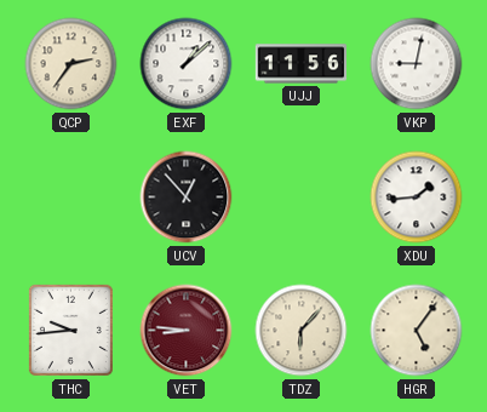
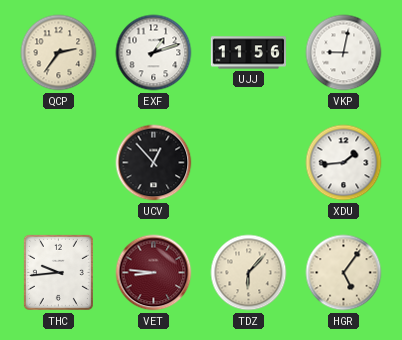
EXF: 1:08 -> 1:12 (154, 53)
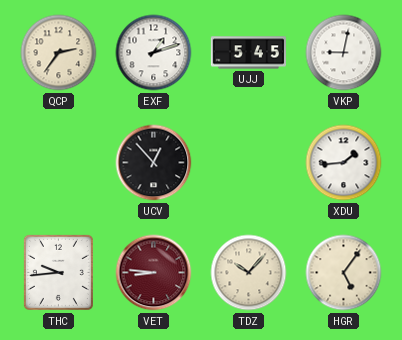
UJJ: 11:56 -> 5:45 (249, 53)
TDZ: 6:07 -> 10:07 (249, 273)
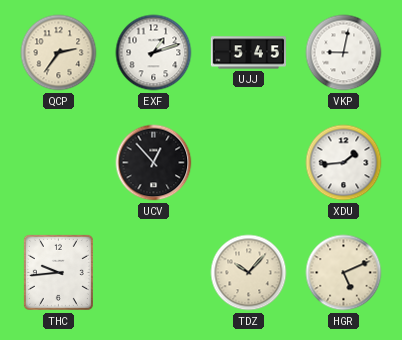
VET: 8:46 -> none (154, 273)
HGR: 5:06 -> 5:11 (344, 273)
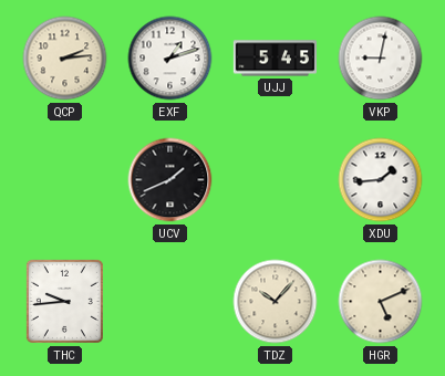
QCP: 2:36 -> 2:14 (65, 59)
UCV: 12:53 -> 1:41 (170, 180)
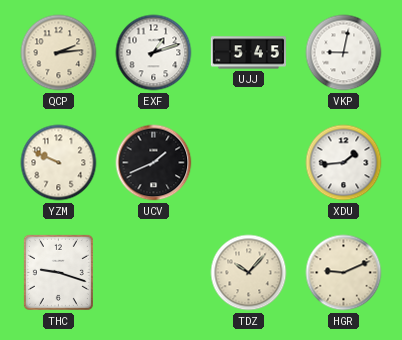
YZM: none -> 9:49 (59, 163)
THC: 9:44 -> 9:18 (58, 272)
HGR: 5:11 -> 9:11 (344, 273)
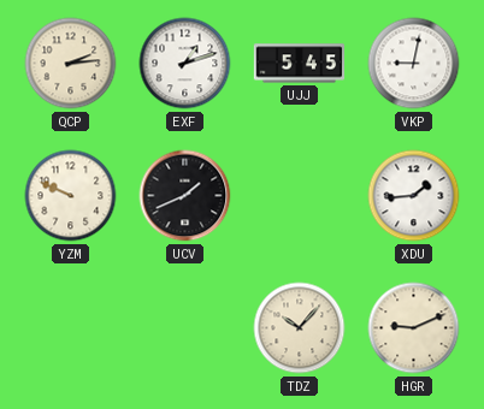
THC: 9:18 -> none (58, 272)
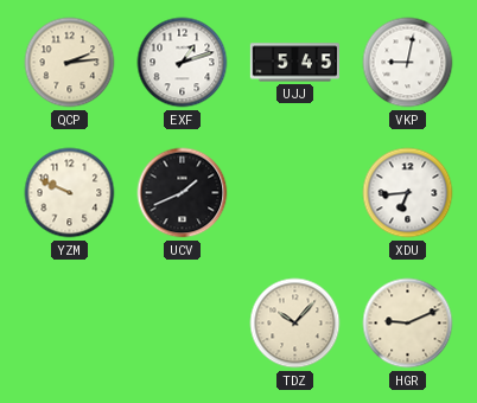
XDU: 1:44 -> 6:44 (408, 193)
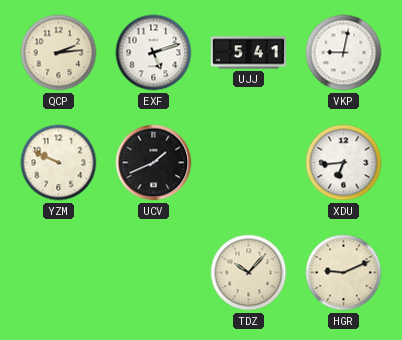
EXF: 1:12 -> 5:12 (154, 53)
UJJ: 5:45 -> 5:41 (249, 53)
